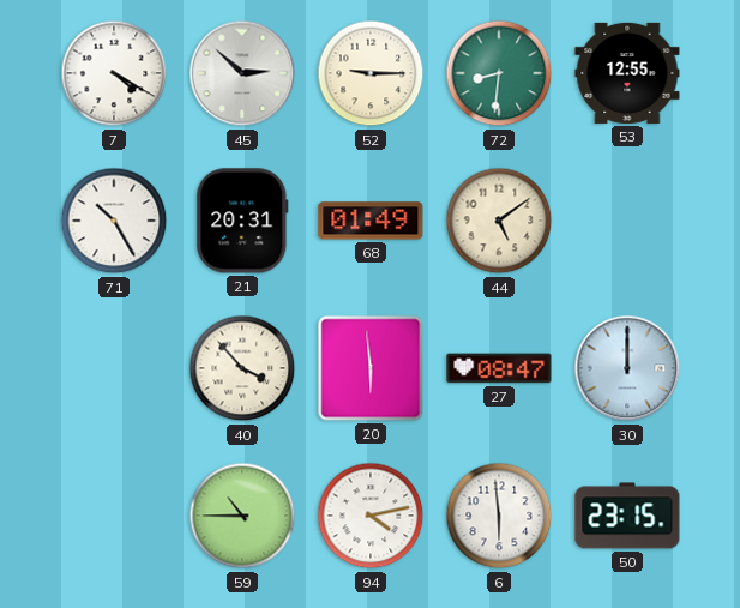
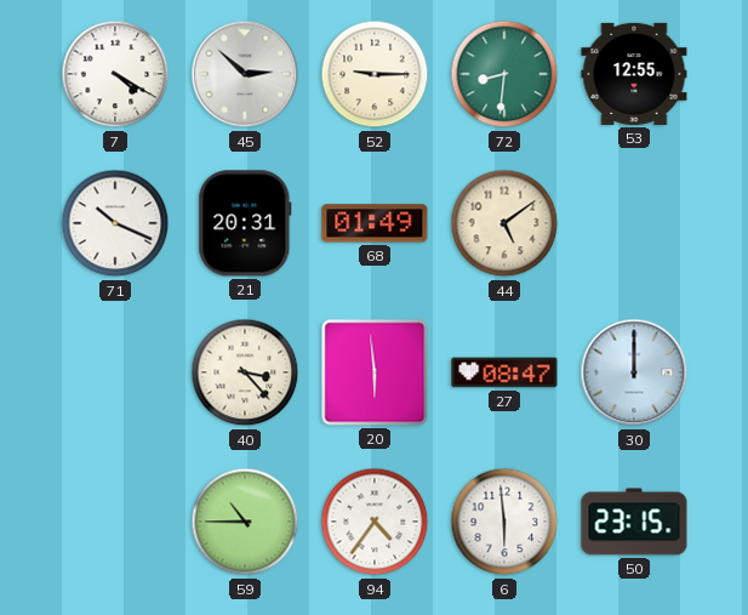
71: 10:25 -> 10:19 (115, 223)
40: 3:53 -> 3:23 (245, 372)
94: 4:13 -> 4:36 (375, 522)
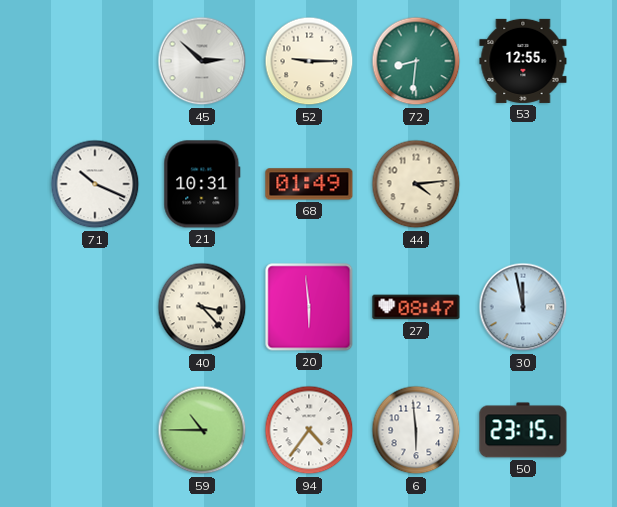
7: 4:20 -> none (115, 74)
21: 20:31 -> 10:31 (202, 184)
44: 5:09 -> 4:14 (416, 184)
30: 12:00 -> 11:58 (523, 307)
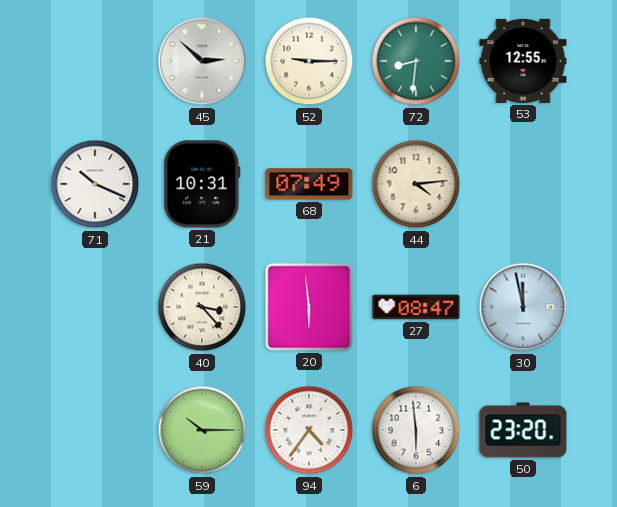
68: 01:49 -> 07:49 (309, 184)
59: 10:45 -> 10:15 (202, 430)
50: 23:15 -> 23:20 (523, 430)
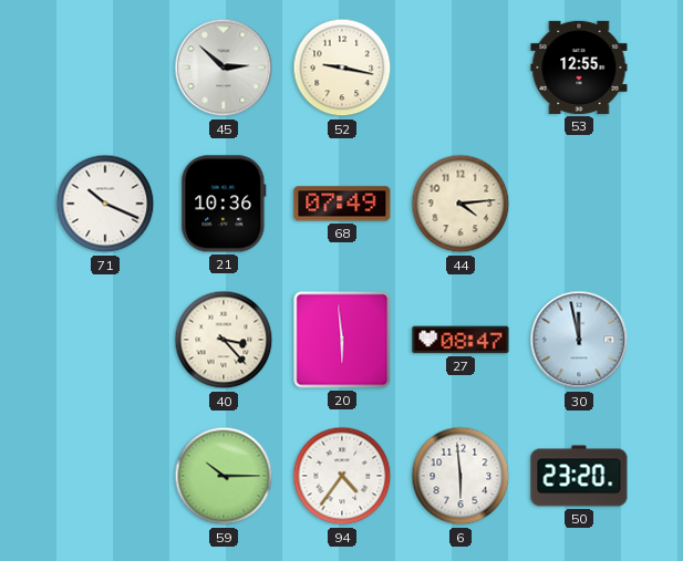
52: 9:15 -> 9:17 (342, 67)
72: 8:31 -> none (416, 61)
21: 10:31 -> 10:36 (224, 204)
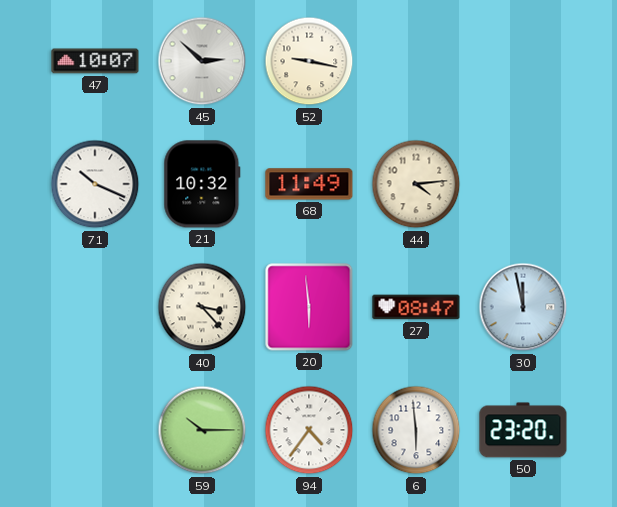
47: none -> 10:07 (95, 61)
53: 12:55 -> none (579, 67)
21: 10:36 -> 10:32 (202, 184)
68: 07:49 -> 11:49 (309, 184)
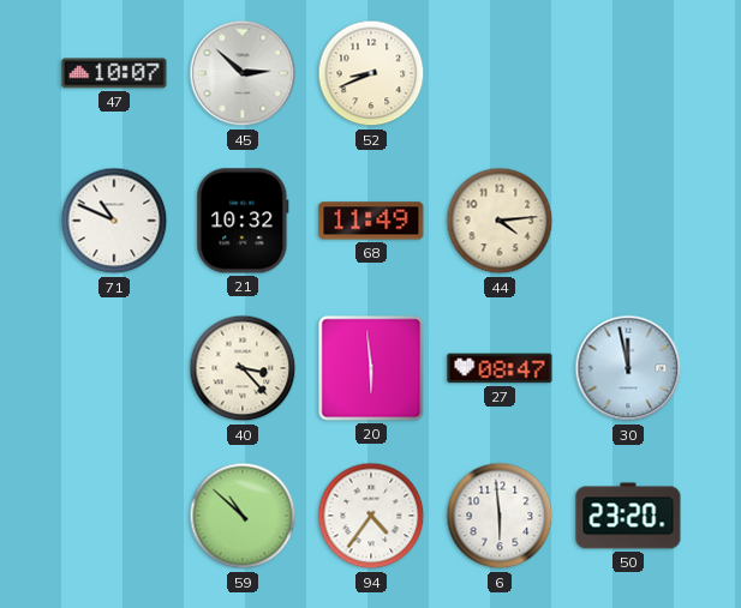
52: 9:17 -> 8:41 (371, 73)
71: 10:19 -> 10:49 (114, 221)
59: 10:15 -> 10:52 (243, 516)
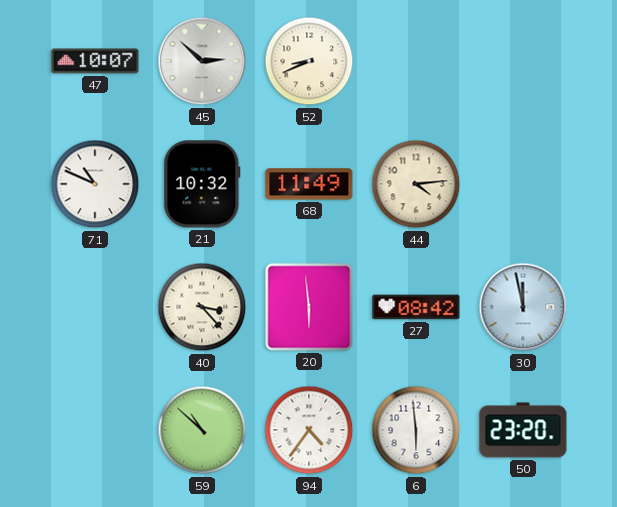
27: 08:47 -> 08:42 (416, 307)
